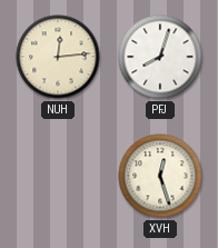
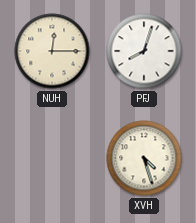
NUH: 12:14 -> 12:15 (52, 51)
XVH: 12:27 -> 4:27 (144, 158)
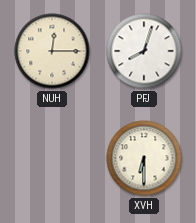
XVH: 4:27 -> 6:30 (144, 158)
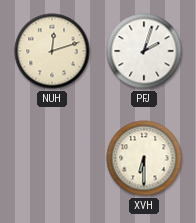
NUH: 12:15 -> 12:12 (52, 51)
PFJ: 8:03 -> 2:03 (144, 51)
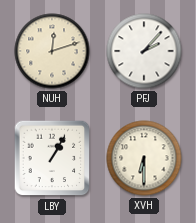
PFJ: 2:03 -> 2:07 (144, 51)
LBY: none -> 1:05 (52, 158)
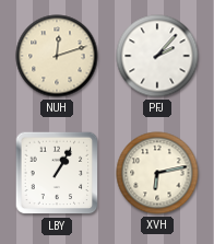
XVH: 6:30 -> 6:13 (157, 173)
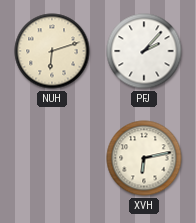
NUH: 12:12 -> 6:12 (52, 51)
LBY: 1:05 -> none (57, 173)
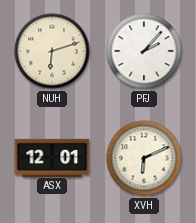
ASX: none -> 12:01 (52, 157)
XVH: 6:13 -> 6:11 (144, 158)
